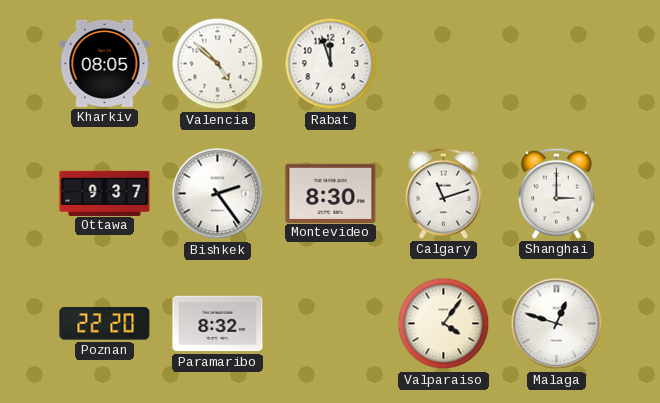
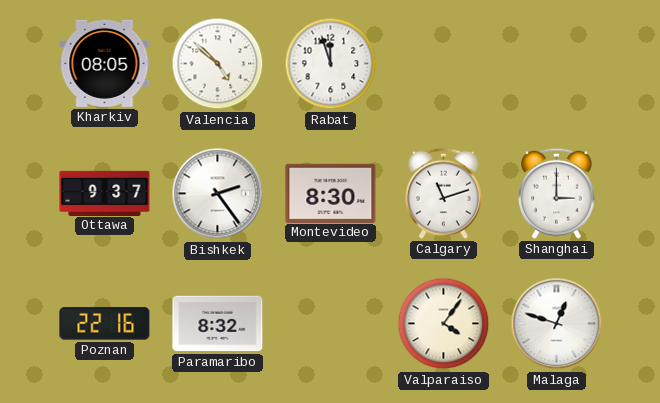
Poznan: 22:20 -> 22:16 (105, 324)
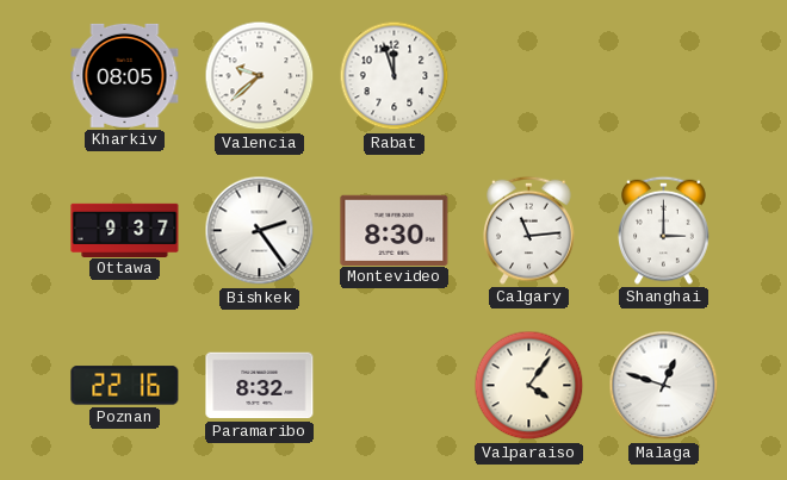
Valencia: 4:52 -> 9:38 (260, 76)
Calgary: 11:12 -> 11:14 (529, 230)
